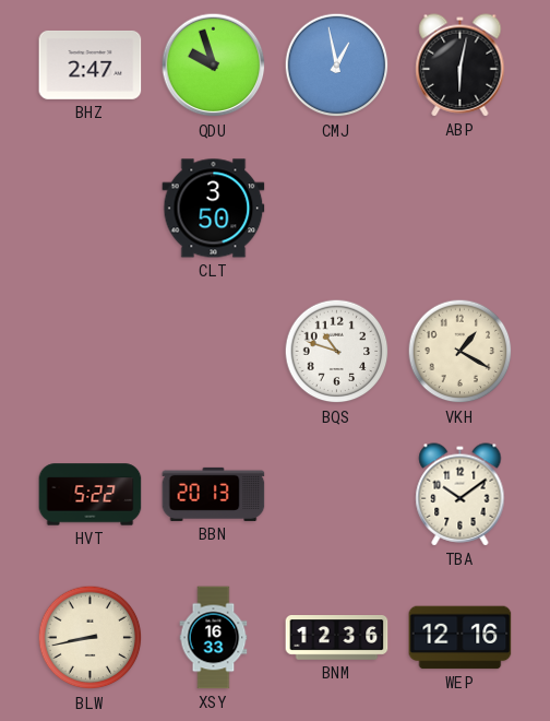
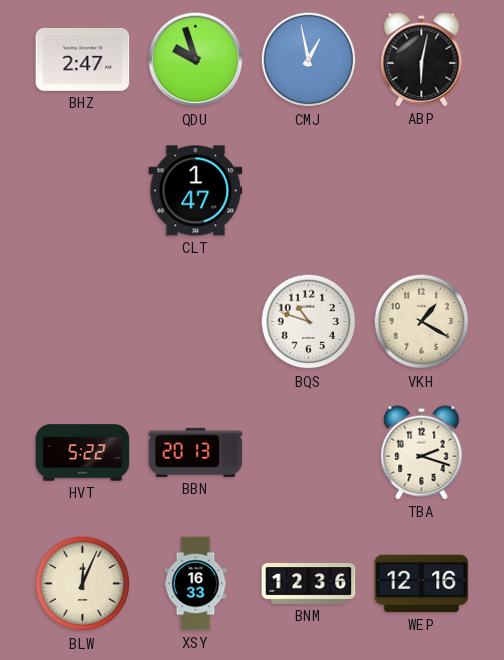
CLT: 3:50 -> 1:47 (196, 191)
TBA: 10:09 -> 2:18 (422, 453)
BLW: 8:43 -> 12:04 (83, 584)
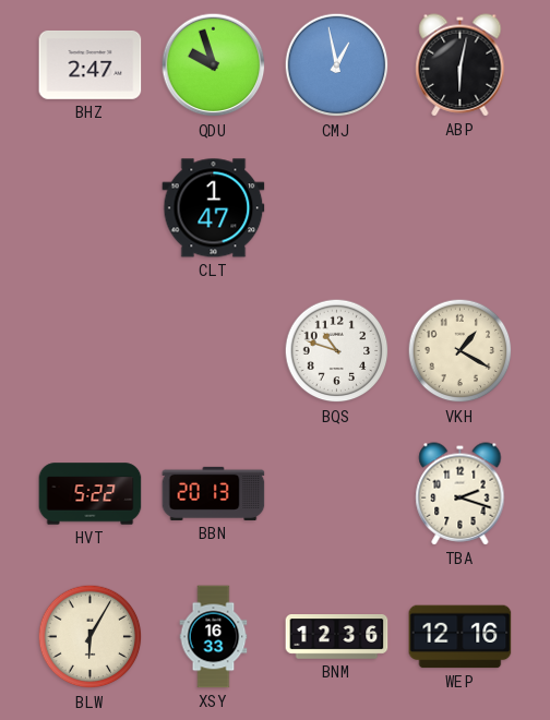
BLW: 12:04 -> 6:05 (91, 637)
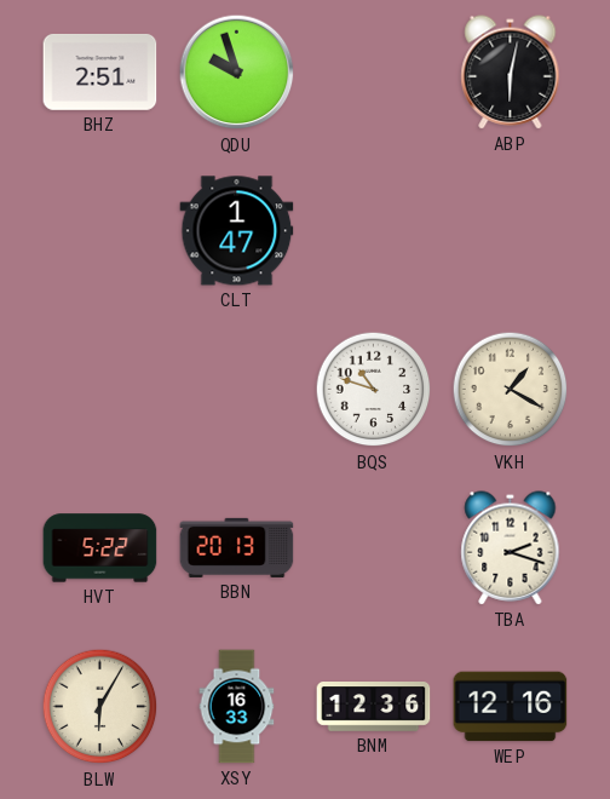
BHZ: 2:47 -> 2:51 (100, 71)
CMJ: 12:58 -> none (337, 65)
